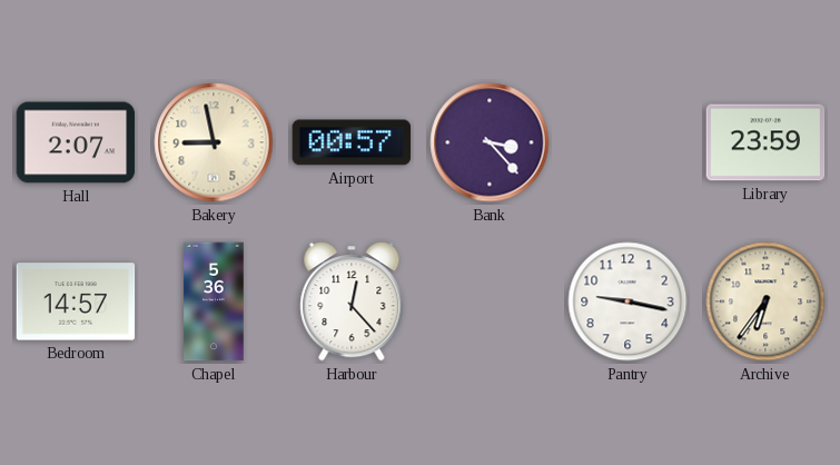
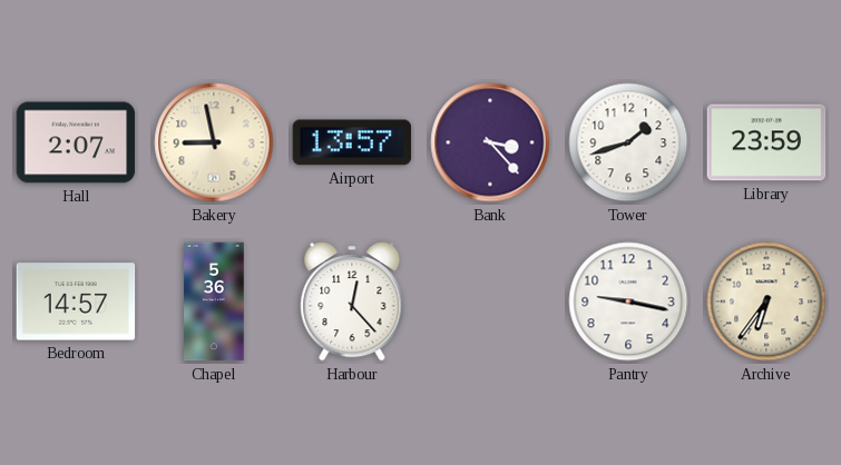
Airport: 00:57 -> 13:57 (352, 142)
Tower: none -> 1:42 (628, 142)
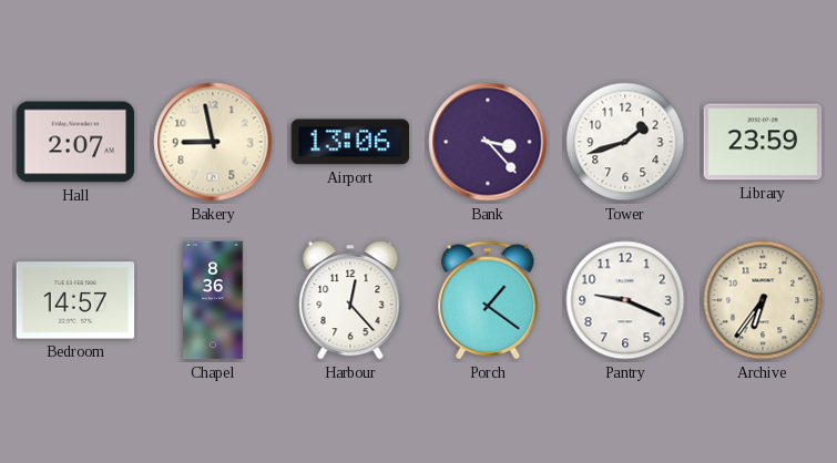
Airport: 13:57 -> 13:06 (350, 142)
Chapel: 5:36 -> 8:36 (213, 300)
Porch: none -> 1:21 (488, 300)
Pantry: 9:17 -> 9:19 (625, 300)
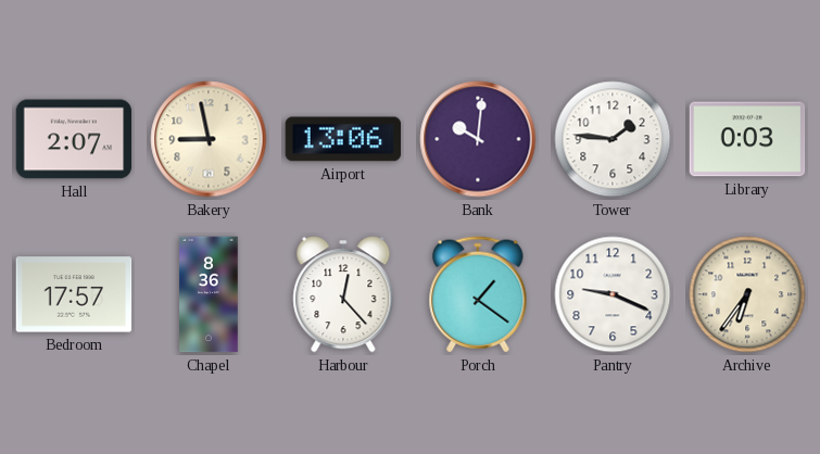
Bank: 3:23 -> 10:01 (478, 139)
Tower: 1:42 -> 1:46 (613, 139)
Library: 23:59 -> 0:03 (747, 139)
Bedroom: 14:57 -> 17:57 (74, 294)
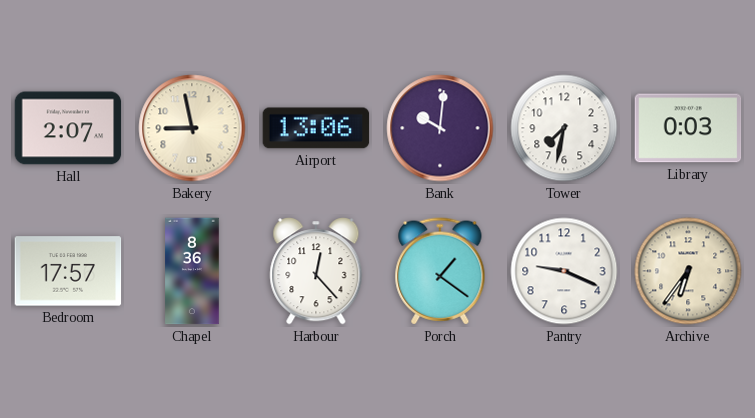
Tower: 1:46 -> 7:32 (564, 128)
